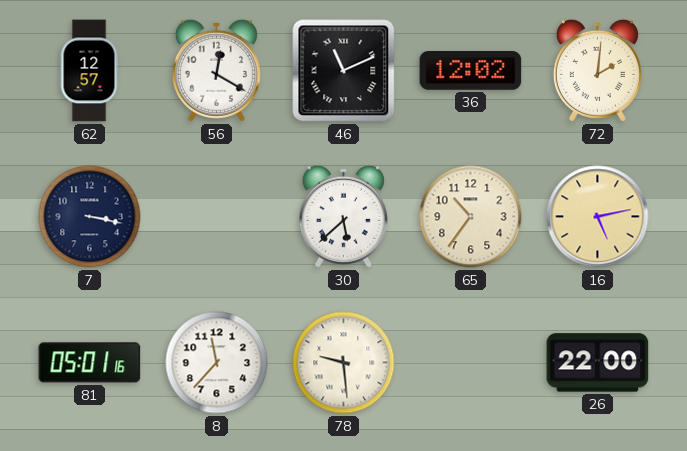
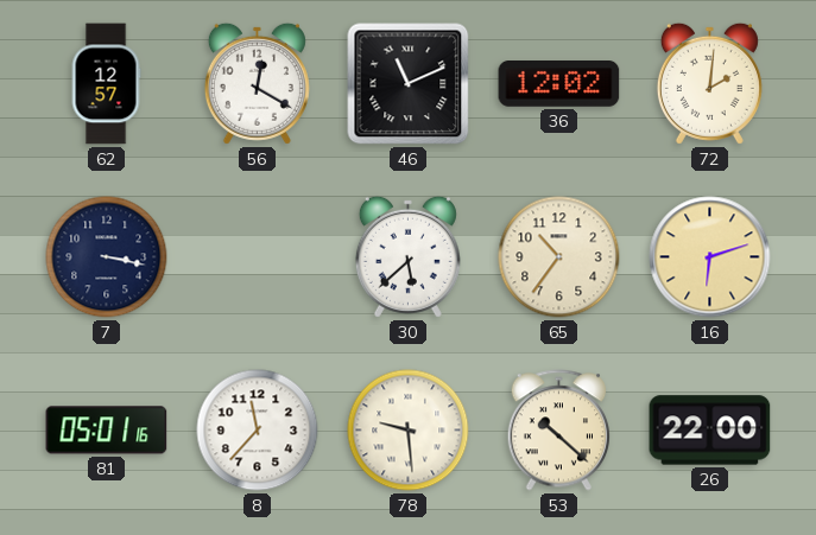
16: 5:13 -> 6:12 (710, 257)
53: none -> 10:22 (558, 431)
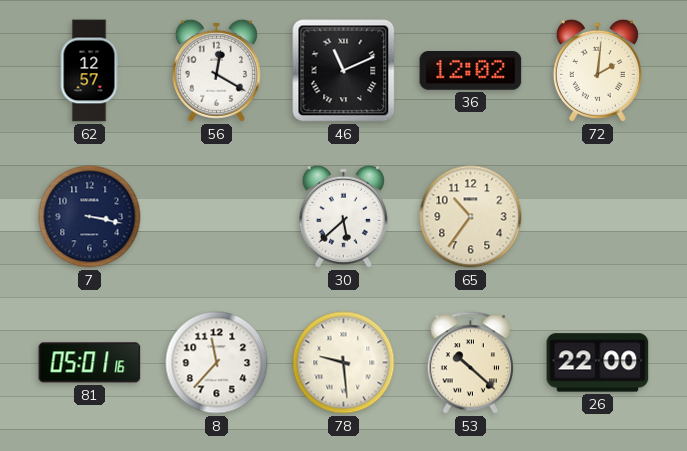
16: 6:12 -> none (710, 257)
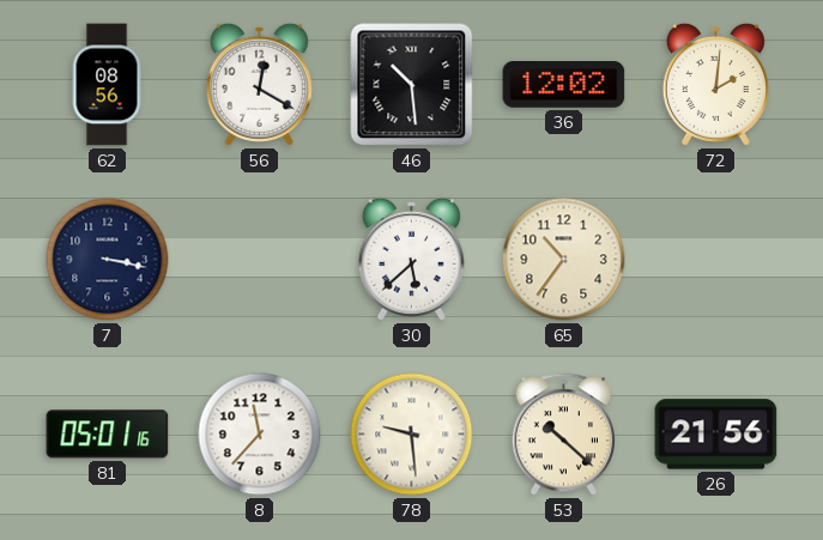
62: 12:57 -> 08:56 (107, 85)
46: 11:11 -> 10:29 (412, 85)
26: 22:00 -> 21:56 (716, 435)
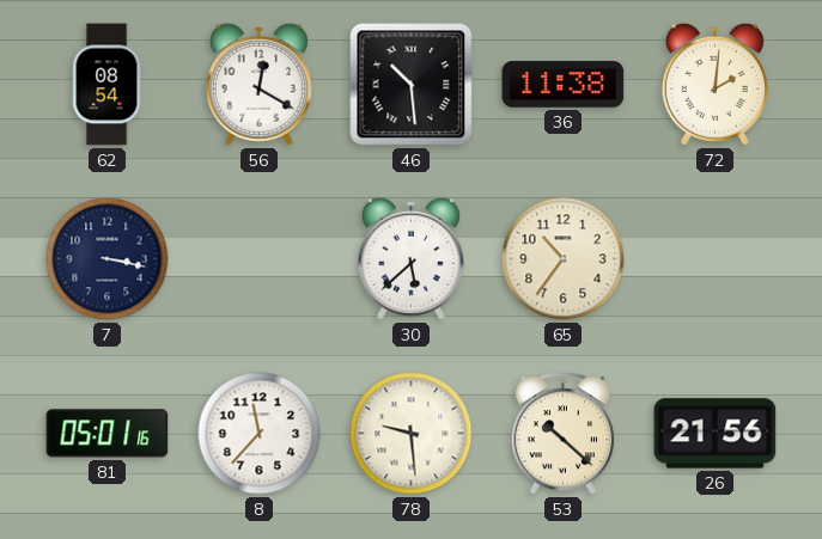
62: 08:56 -> 08:54 (106, 85)
36: 12:02 -> 11:38 (564, 85)
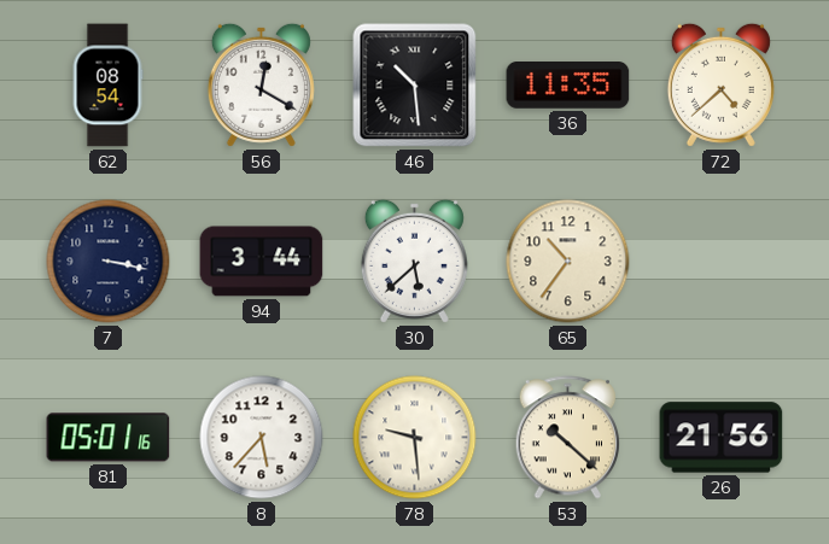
36: 11:38 -> 11:35 (568, 86)
72: 2:01 -> 4:38 (720, 84)
94: none -> 3:44 (262, 262)
8: 11:37 -> 5:37 (262, 438)
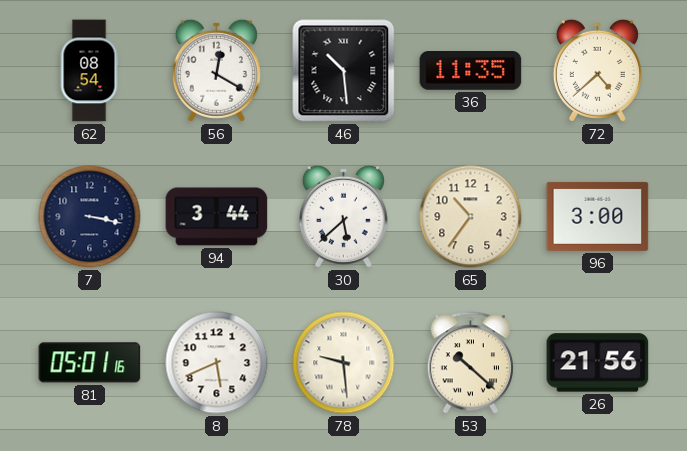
96: none -> 3:00 (598, 216)
8: 5:37 -> 5:41 (217, 363)
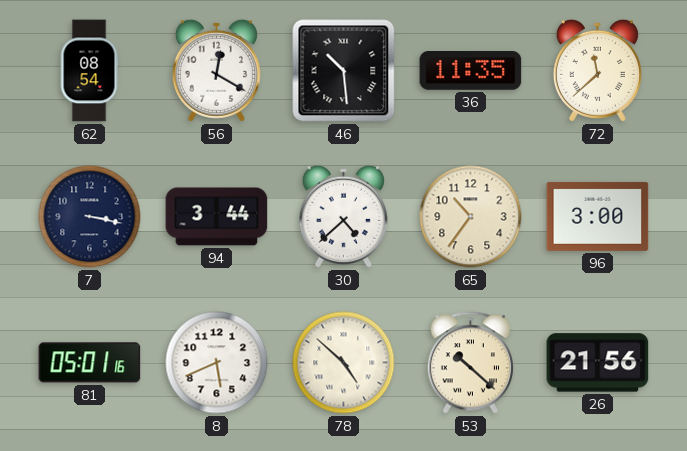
72: 4:38 -> 11:38 (597, 70)
30: 5:38 -> 4:38 (343, 216)
78: 9:29 -> 4:52 (344, 363)
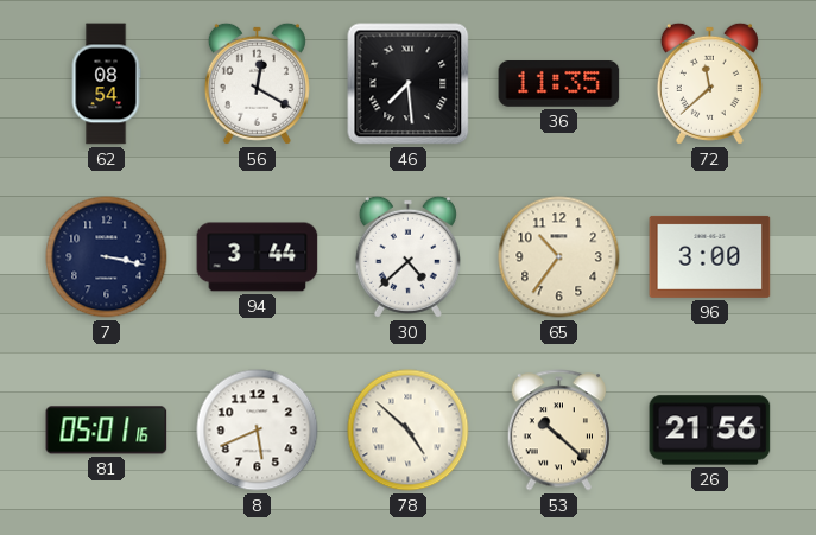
46: 10:29 -> 7:29 (409, 84)
